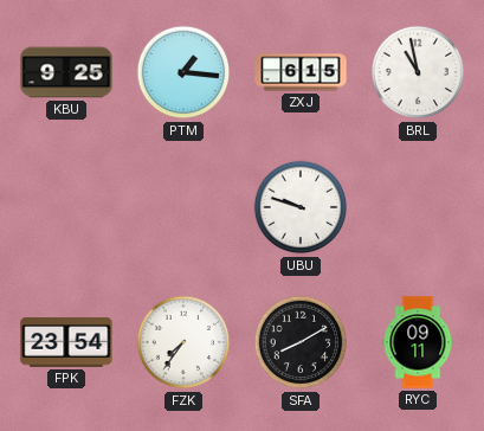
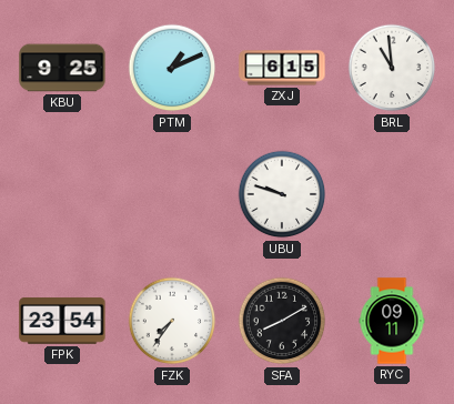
PTM: 1:16 -> 1:11 (172, 68)
BRL: 10:58 -> 10:59 (392, 68)
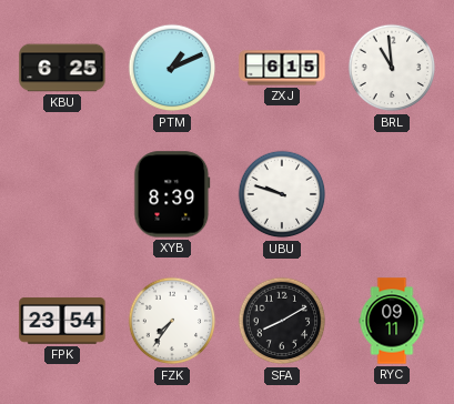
KBU: 9:25 -> 6:25 (62, 68)
XYB: none -> 8:39 (172, 194)
